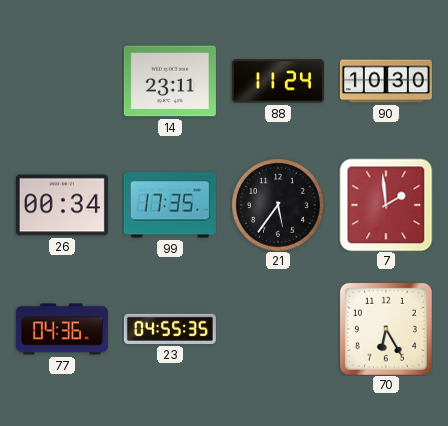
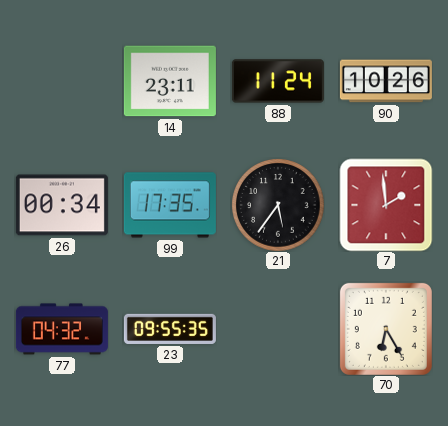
90: 10:30 -> 10:26 (386, 81)
77: 04:36 -> 04:32 (62, 329)
23: 04:55 -> 09:55 (170, 329)
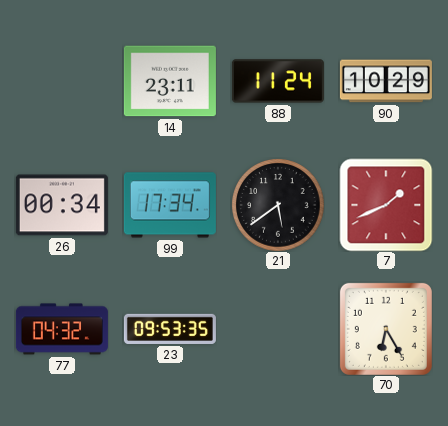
90: 10:26 -> 10:29 (386, 81)
99: 17:35 -> 17:34 (170, 205)
21: 5:36 -> 5:39 (278, 205)
7: 1:59 -> 1:41 (386, 205)
23: 09:55 -> 09:53 (170, 329)
